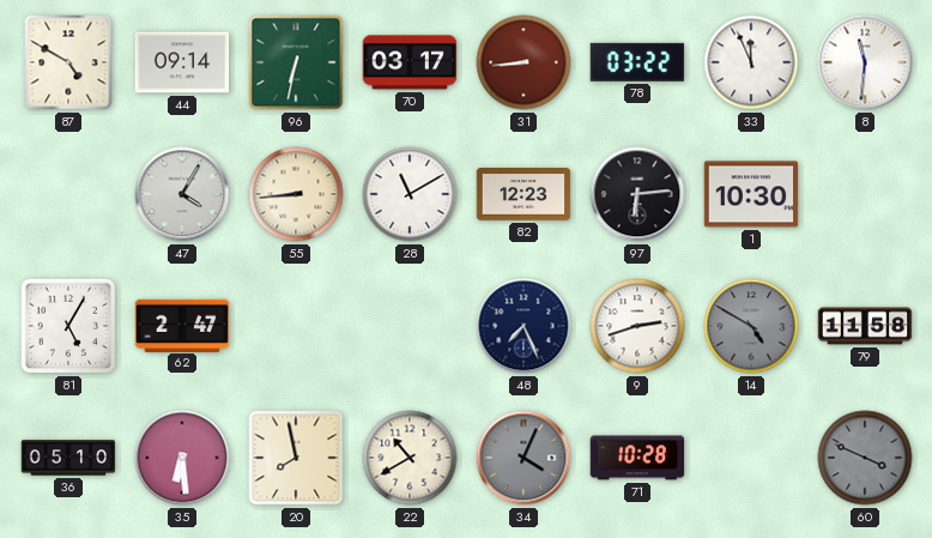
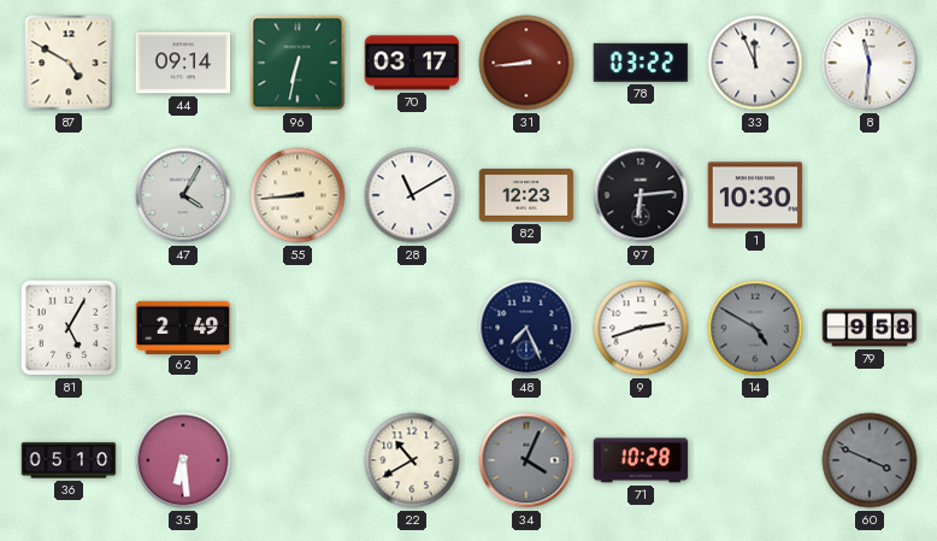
62: 2:47 -> 2:49 (183, 327)
79: 11:58 -> 9:58 (870, 328)
20: 7:58 -> none (296, 458)
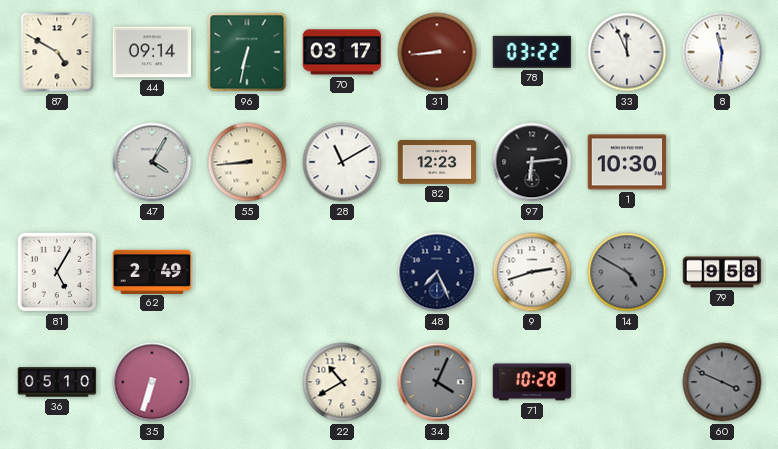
35: 6:29 -> 6:33 (152, 382)
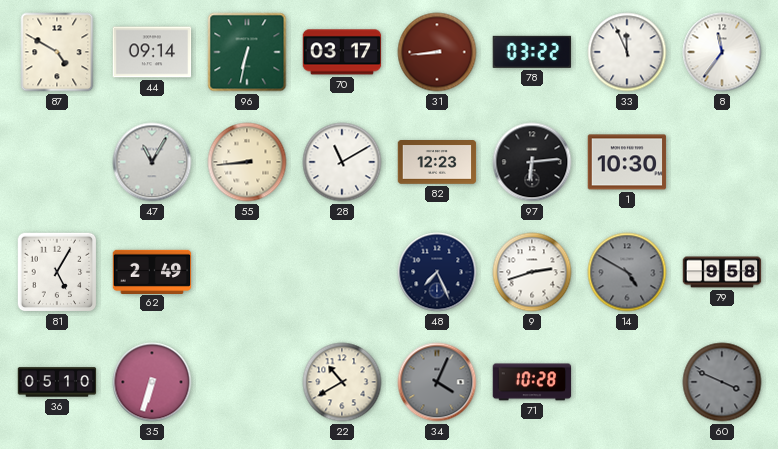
8: 11:31 -> 11:36 (722, 52)
47: 4:05 -> 11:05 (152, 162)
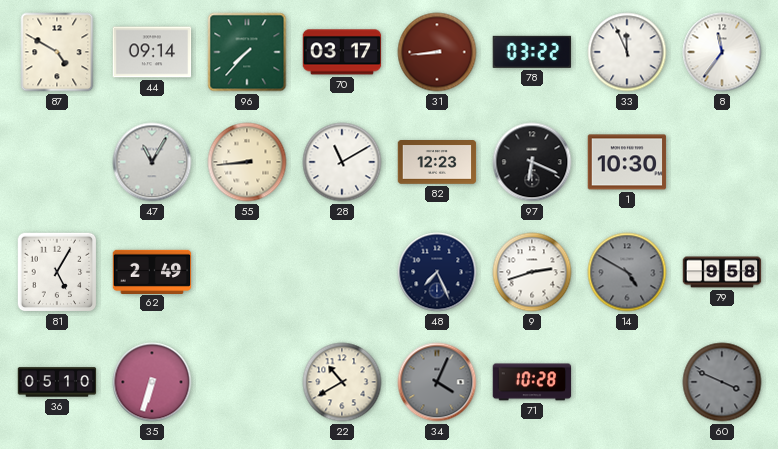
96: 6:32 -> 7:37 (247, 52)
97: 6:14 -> 6:19 (532, 162)
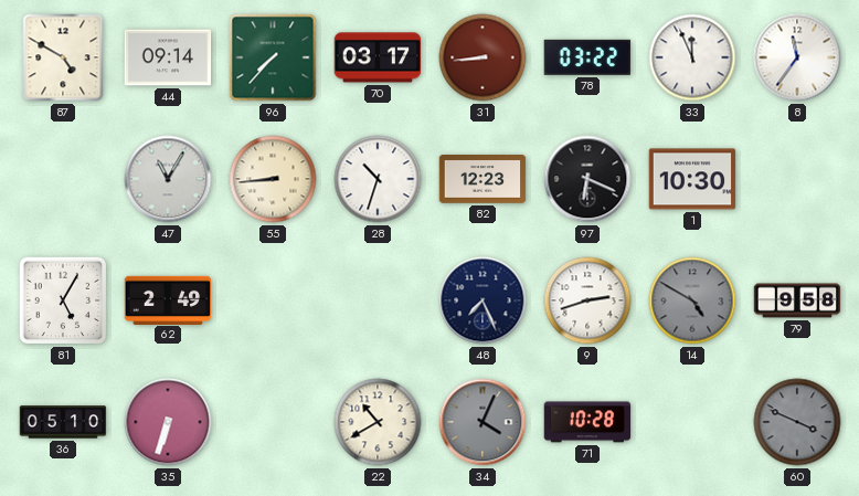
28: 11:10 -> 10:33 (378, 179)
